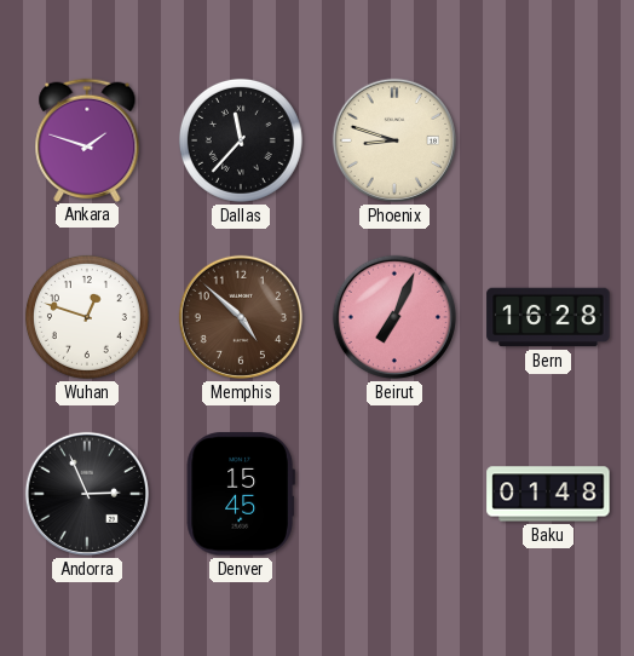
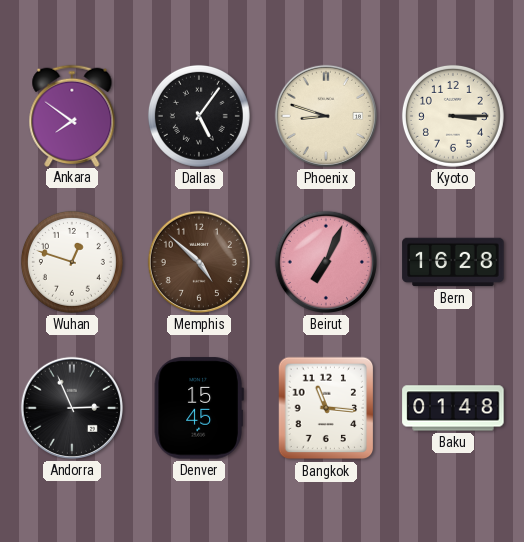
Ankara: 1:48 -> 7:51 (72, 115)
Dallas: 11:37 -> 5:06 (199, 116)
Kyoto: none -> 3:15 (453, 116)
Bangkok: none -> 11:16 (326, 408)
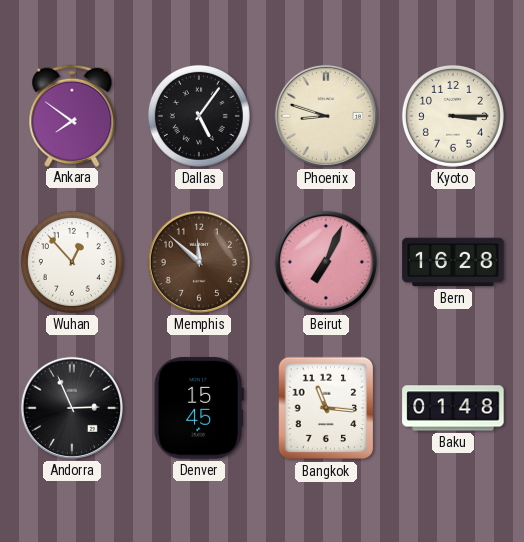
Wuhan: 12:48 -> 12:53 (72, 262)
Memphis: 4:52 -> 11:52 (199, 262)
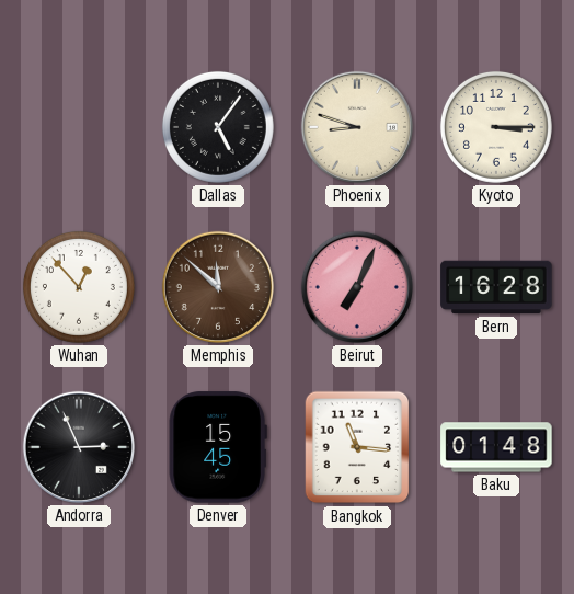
Ankara: 7:51 -> none (72, 115)
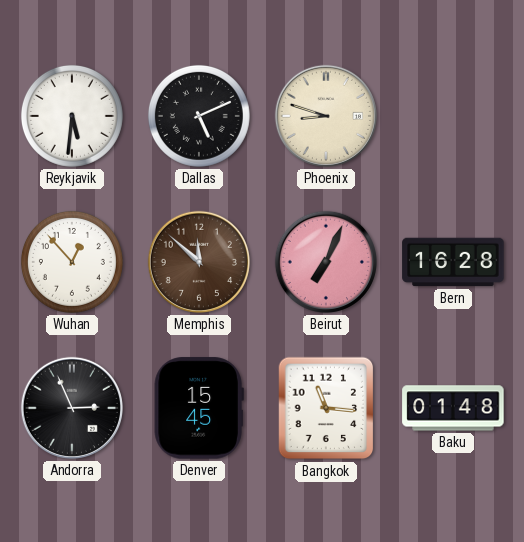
Reykjavik: none -> 5:31 (72, 116)
Dallas: 5:06 -> 5:11 (199, 116)
Kyoto: 3:15 -> none (496, 127)
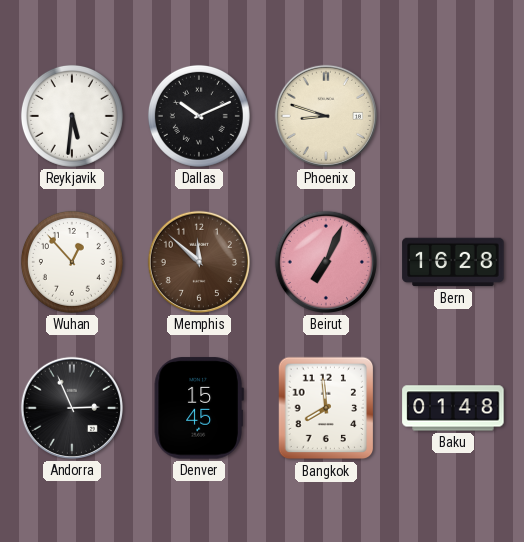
Dallas: 5:11 -> 10:11 (199, 116)
Bangkok: 11:16 -> 7:59 (326, 408)
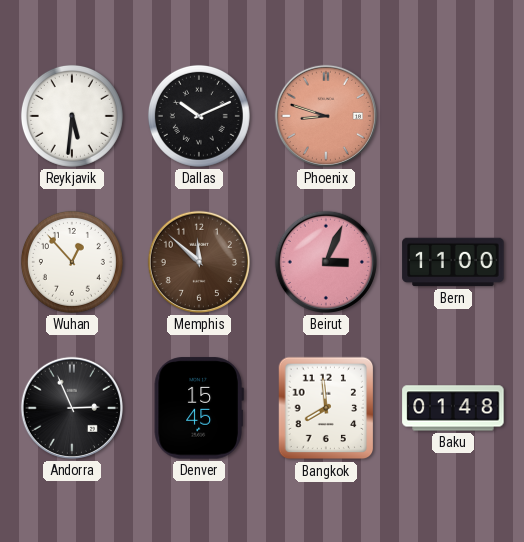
Phoenix dial: cream -> salmon (326, 116)
Beirut: 7:04 -> 3:04 (326, 262)
Bern: 16:28 -> 11:00 (453, 262)
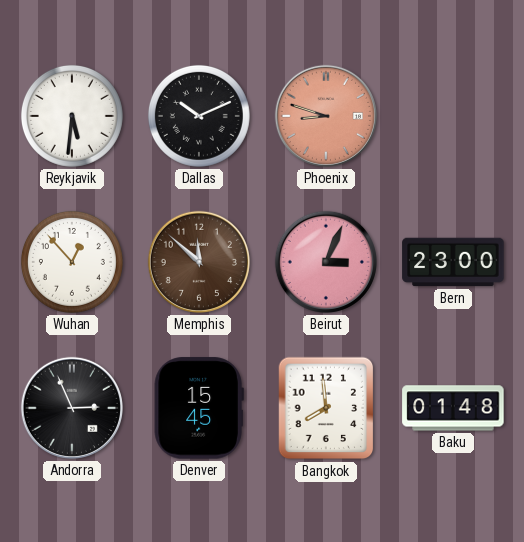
Bern: 11:00 -> 23:00 (453, 262)
